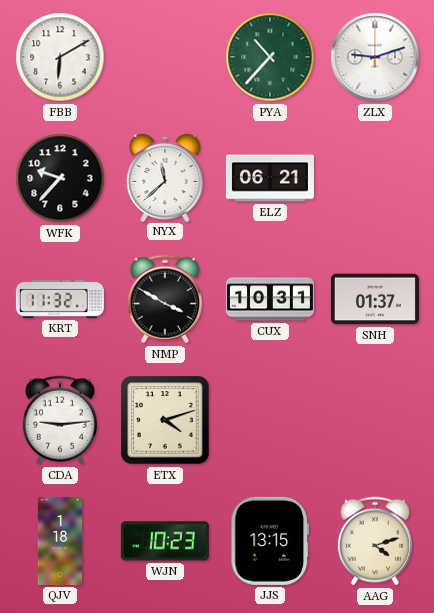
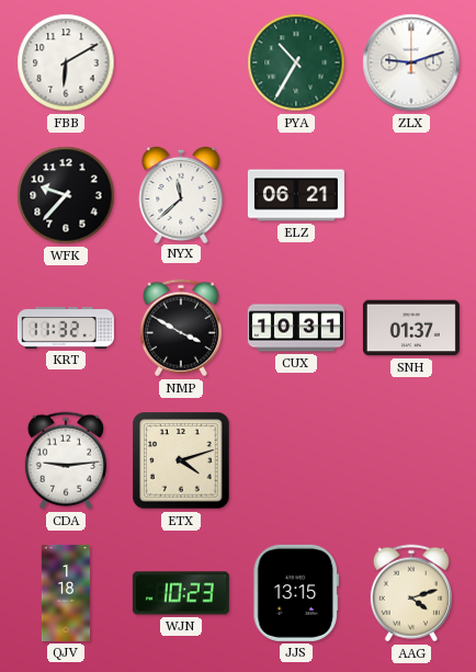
PYA: 10:37 -> 10:35 (296, 62)
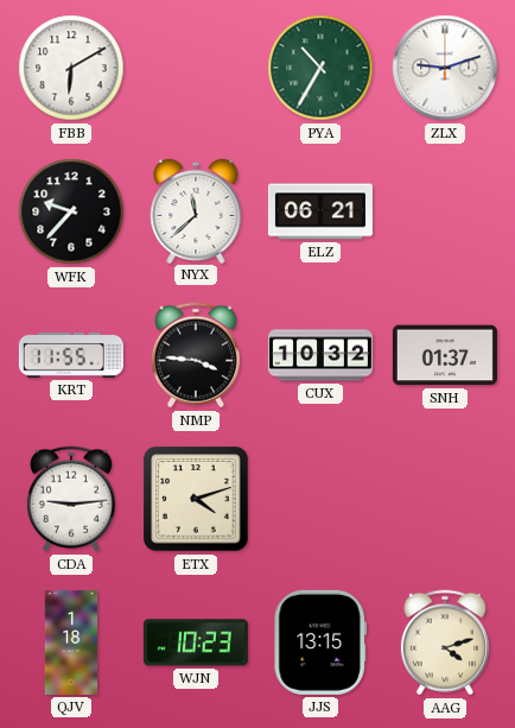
KRT: 11:32 -> 11:55 (71, 355)
NMP: 3:50 -> 3:46 (196, 355)
CUX: 10:31 -> 10:32 (320, 355)
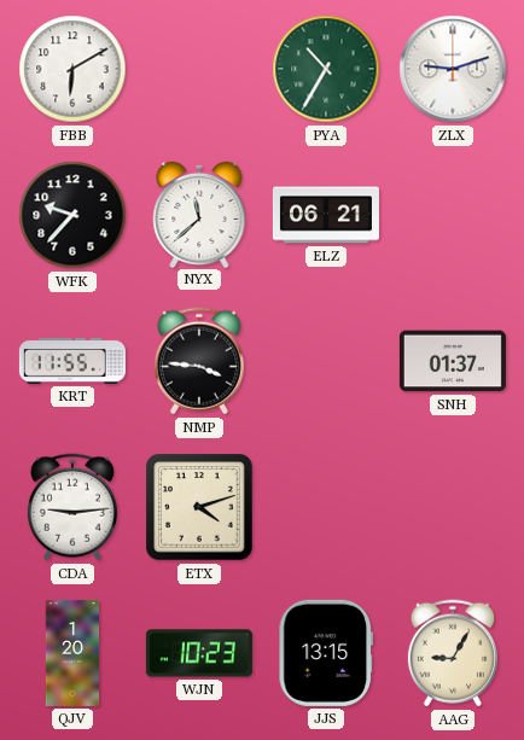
CUX: 10:32 -> none (320, 355)
QJV: 1:18 -> 1:20 (72, 653)
AAG: 4:12 -> 9:05 (453, 653)
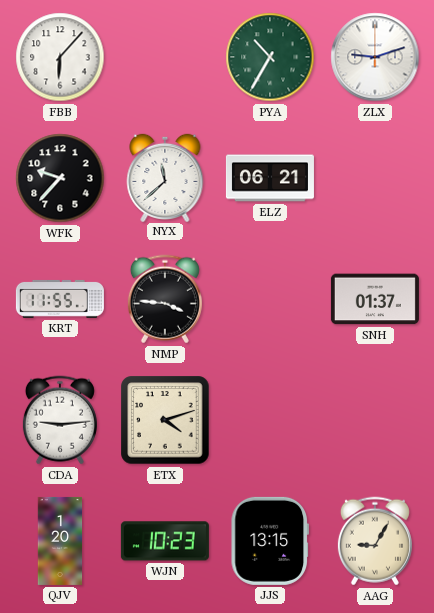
FBB: 6:10 -> 6:07 (60, 57)
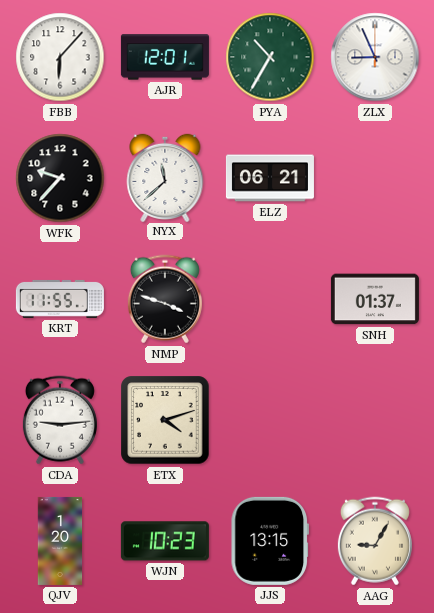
AJR: none -> 12:01 (165, 57)
ZLX: 9:12 -> 8:56 (375, 57)
NMP: 3:46 -> 3:48 (165, 299)
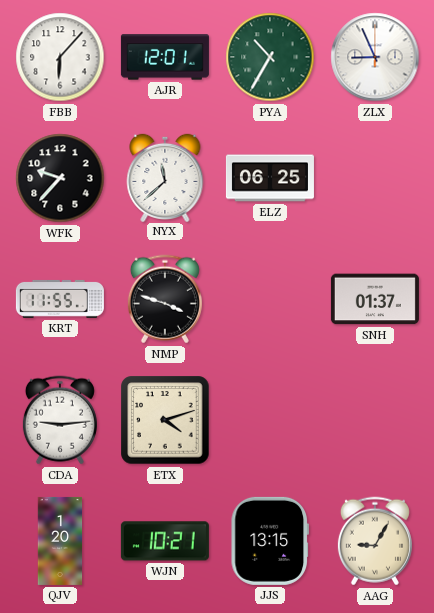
ELZ: 06:21 -> 06:25 (270, 178)
WJN: 10:23 -> 10:21 (165, 541)
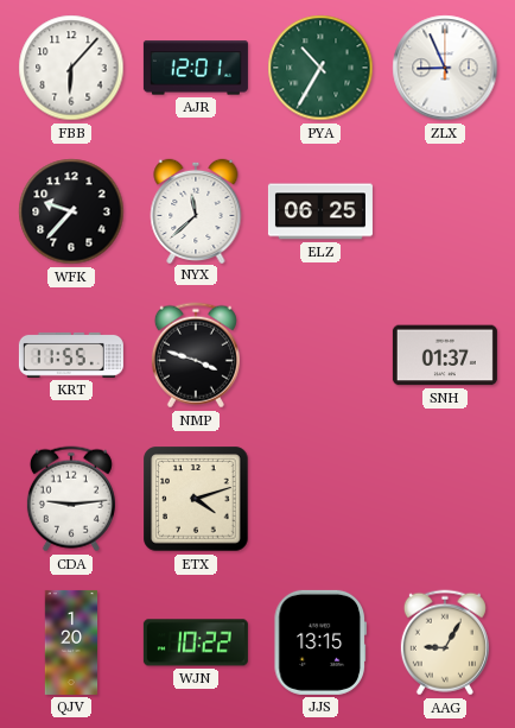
WJN: 10:21 -> 10:22 (196, 642)
